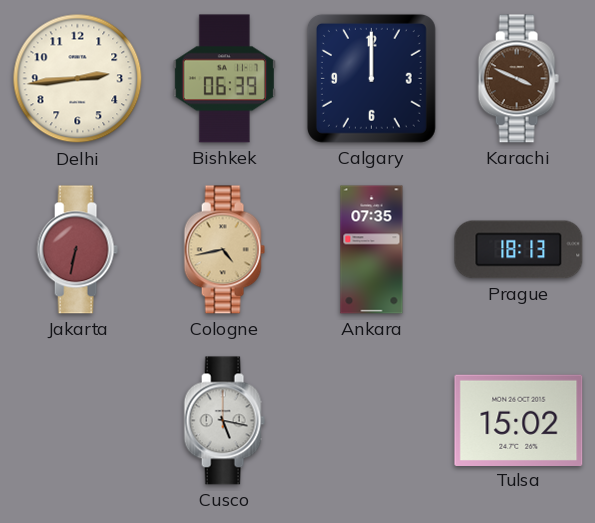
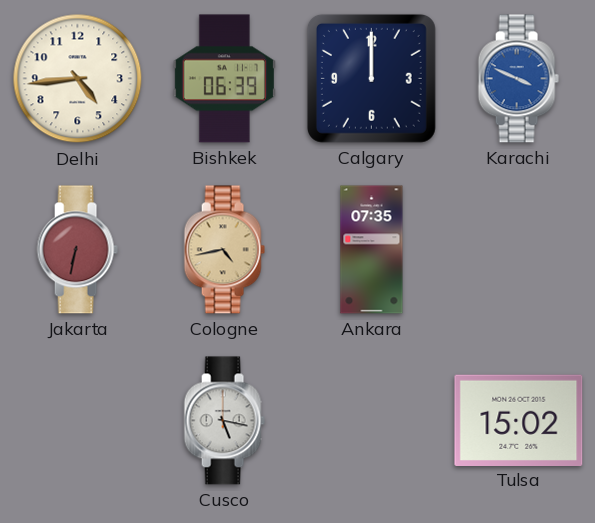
Delhi: 2:44 -> 4:44 (78, 79)
Karachi dial: brown -> blue (518, 79)
Prague: 18:13 -> none (519, 250)
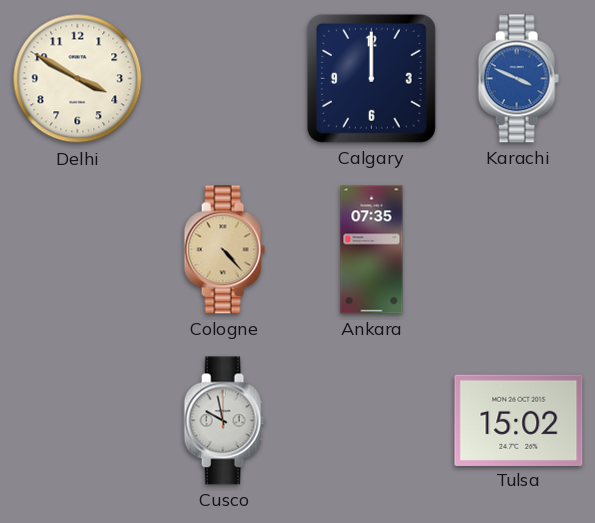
Delhi: 4:44 -> 3:50 (78, 79)
Bishkek: 06:39 -> none (224, 79)
Jakarta: 6:32 -> none (77, 250)
Cologne: 4:43 -> 4:23 (224, 250)
Cusco: 5:17 -> 9:58 (224, 421)
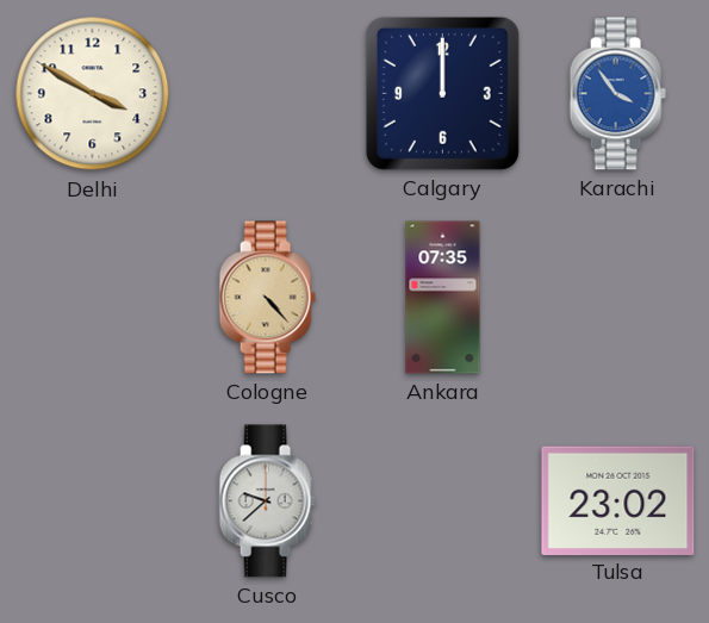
Karachi: 3:49 -> 3:54 (617, 94)
Cusco: 9:58 -> 9:38 (267, 501)
Tulsa: 15:02 -> 23:02 (618, 500)
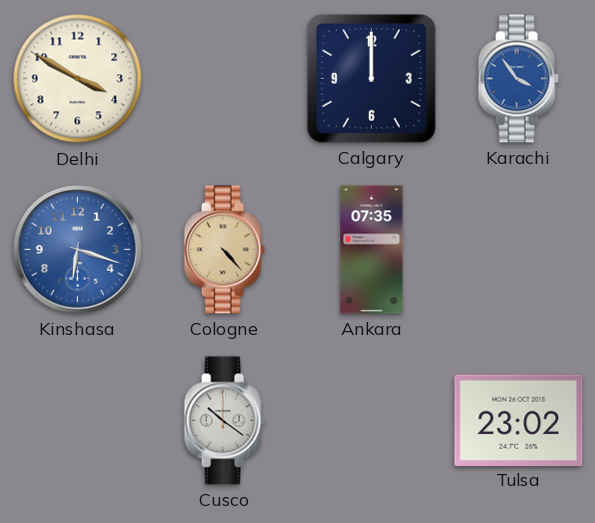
Kinshasa: none -> 6:18 (78, 250)
Cusco: 9:38 -> 10:21 (224, 421)
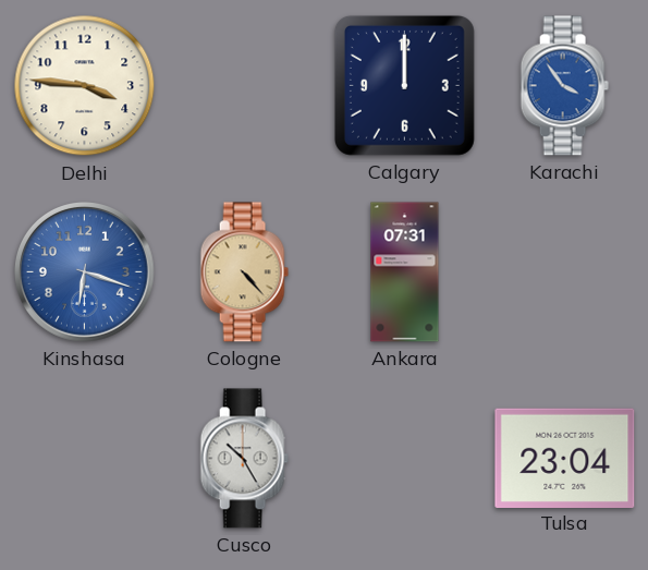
Delhi: 3:50 -> 3:46 (85, 86)
Ankara: 07:35 -> 07:31 (405, 272)
Cusco: 10:21 -> 10:25 (244, 459)
Tulsa: 23:02 -> 23:04 (565, 458)
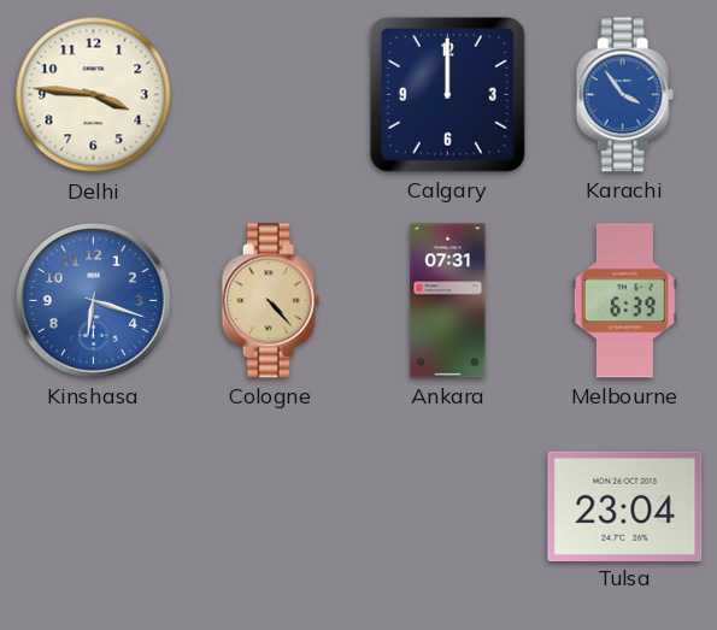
Melbourne: none -> 6:39 (624, 301)
Cusco: 10:25 -> none (244, 459)
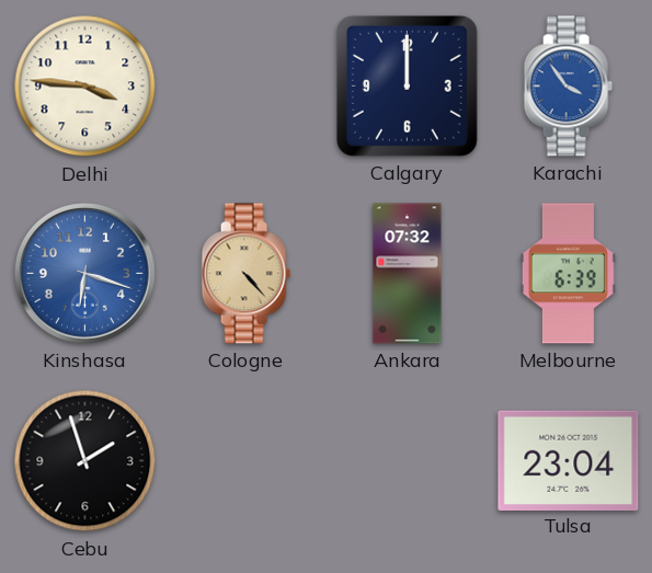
Ankara: 07:31 -> 07:32 (408, 274)
Cebu: none -> 1:57 (85, 461)
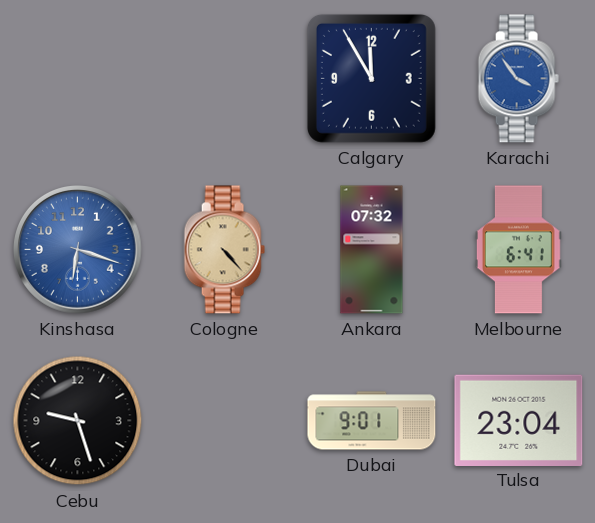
Delhi: 3:46 -> none (85, 87)
Calgary: 12:00 -> 11:55 (371, 78)
Melbourne: 6:39 -> 6:41 (518, 250)
Cebu: 1:57 -> 9:27 (78, 421)
Dubai: none -> 9:01 (372, 421)
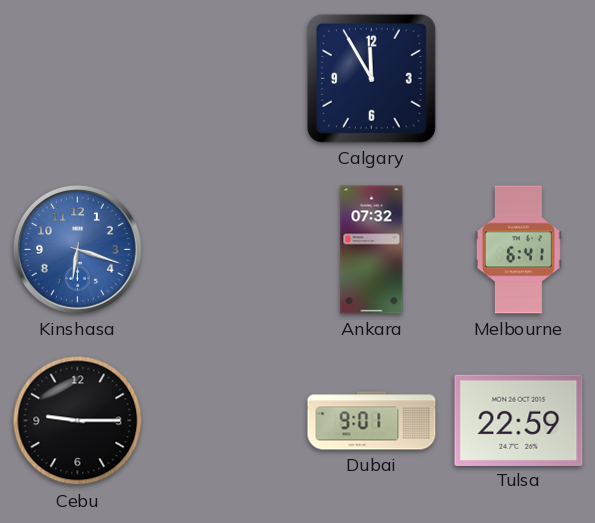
Karachi: 3:54 -> none (518, 79)
Cologne: 4:23 -> none (224, 250)
Cebu: 9:27 -> 9:15 (78, 421)
Tulsa: 23:04 -> 22:59 (519, 420)
